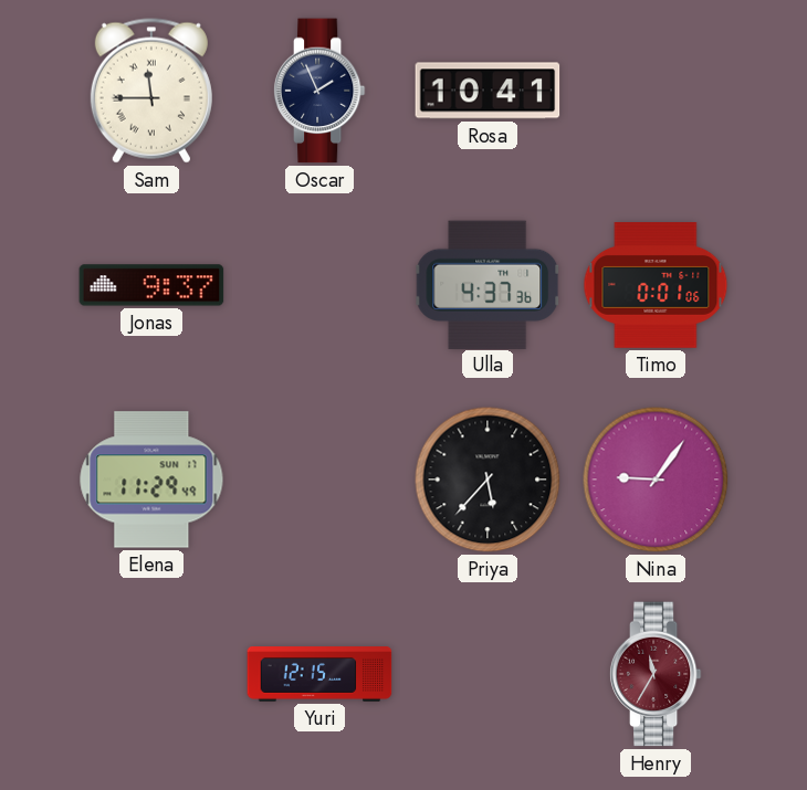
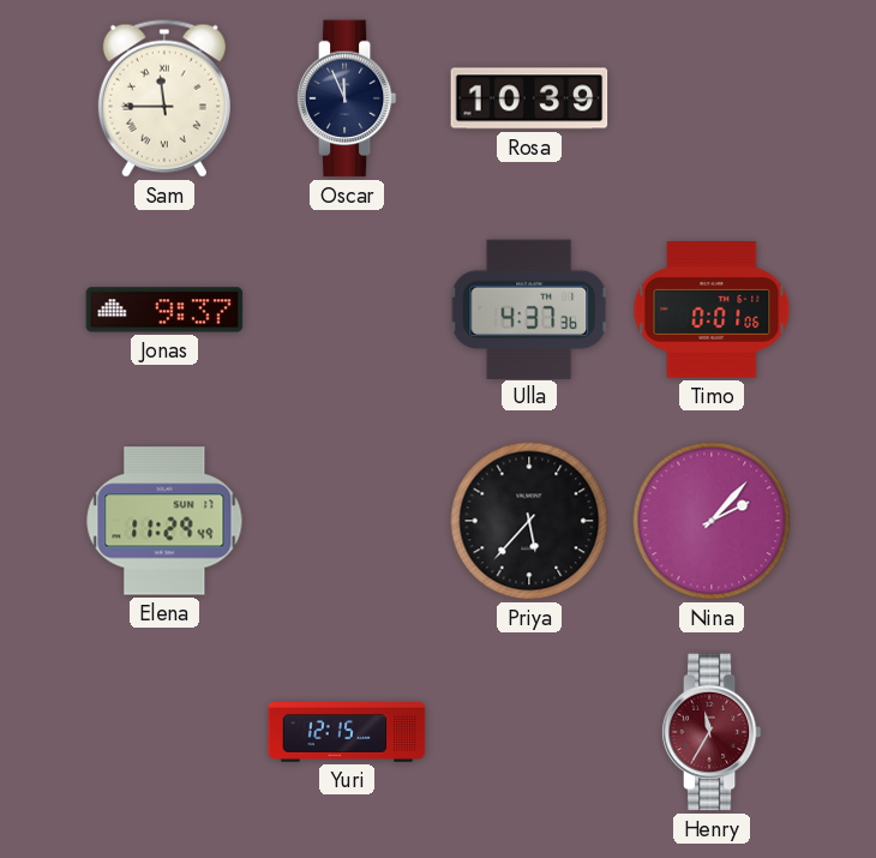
Oscar: 1:56 -> 11:56 (347, 98)
Rosa: 10:41 -> 10:39 (529, 98)
Nina: 9:06 -> 2:07 (712, 521)
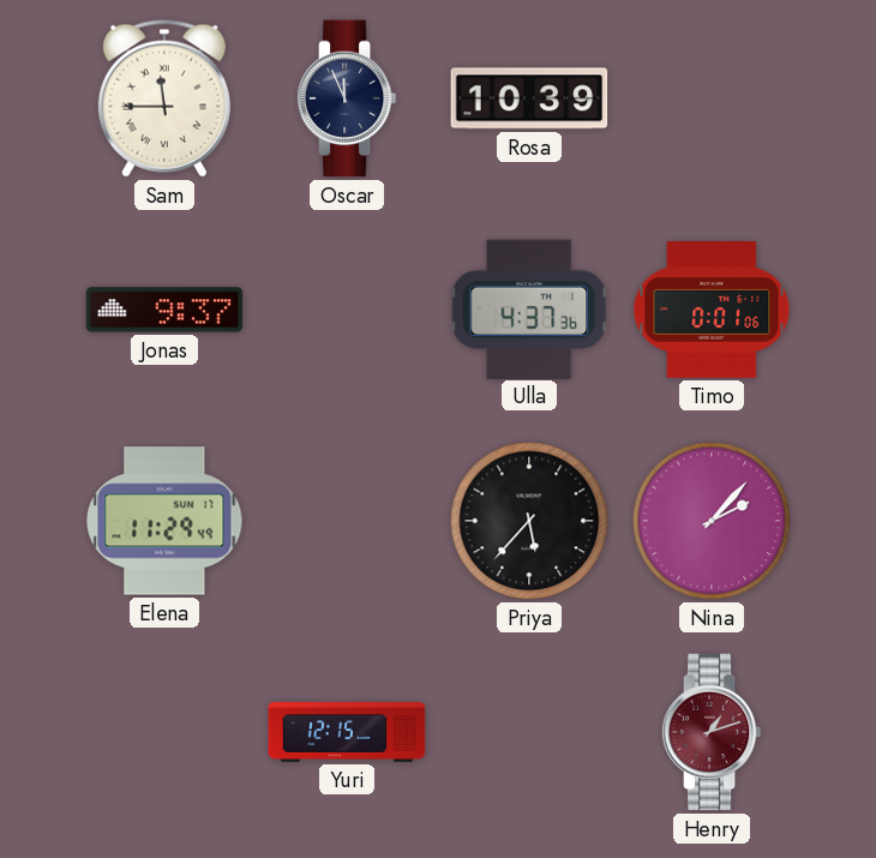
Henry: 11:35 -> 1:12 (712, 732)
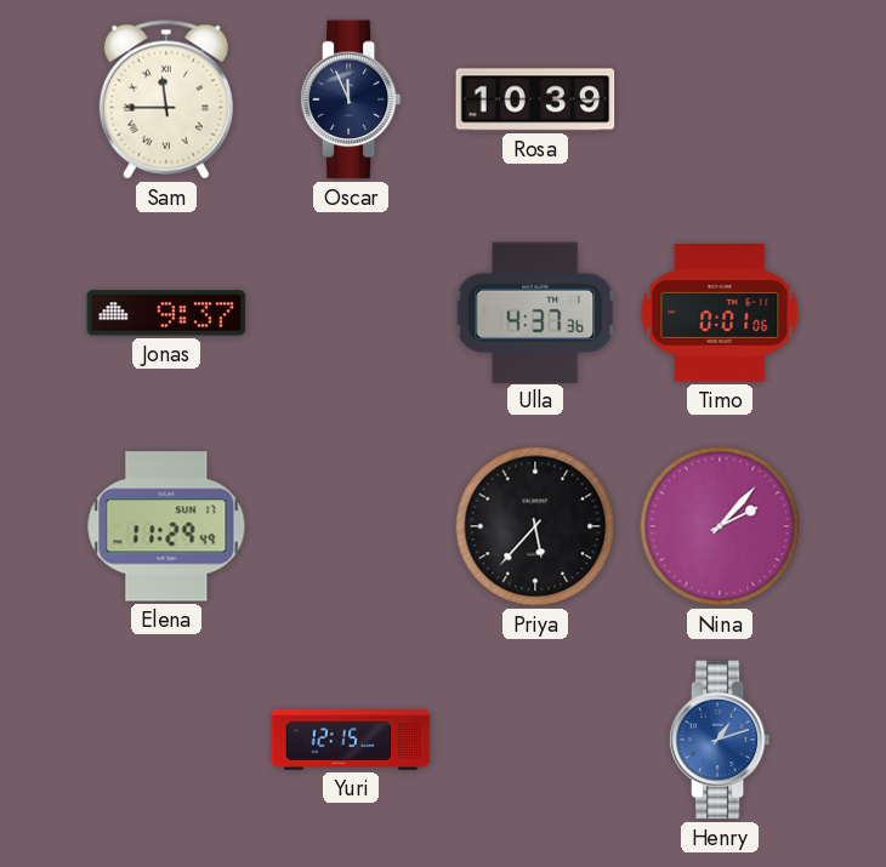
Henry dial: burgundy -> blue (720, 740)
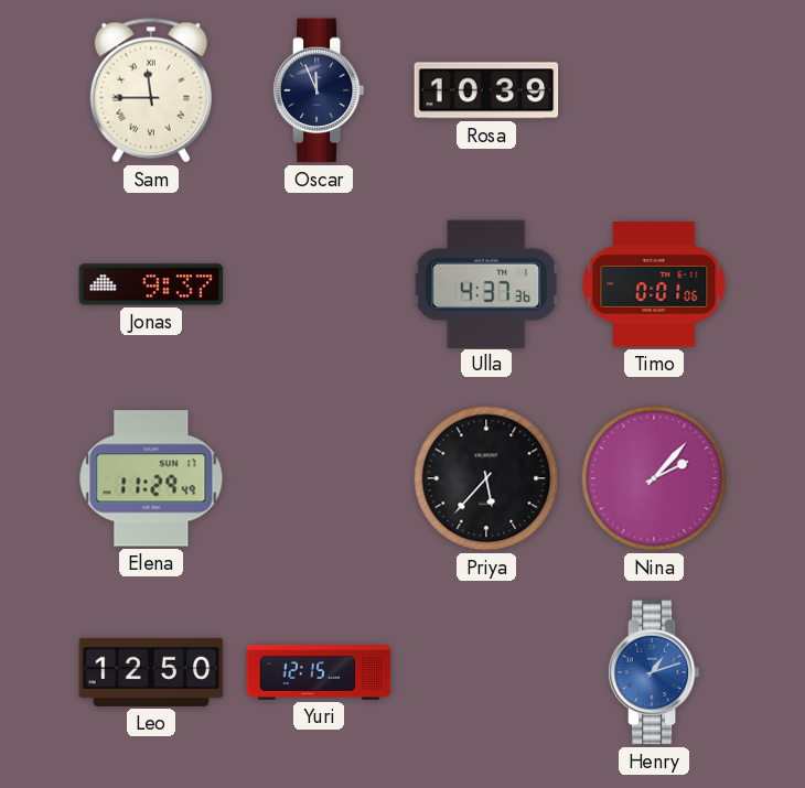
Leo: none -> 12:50 (151, 672)
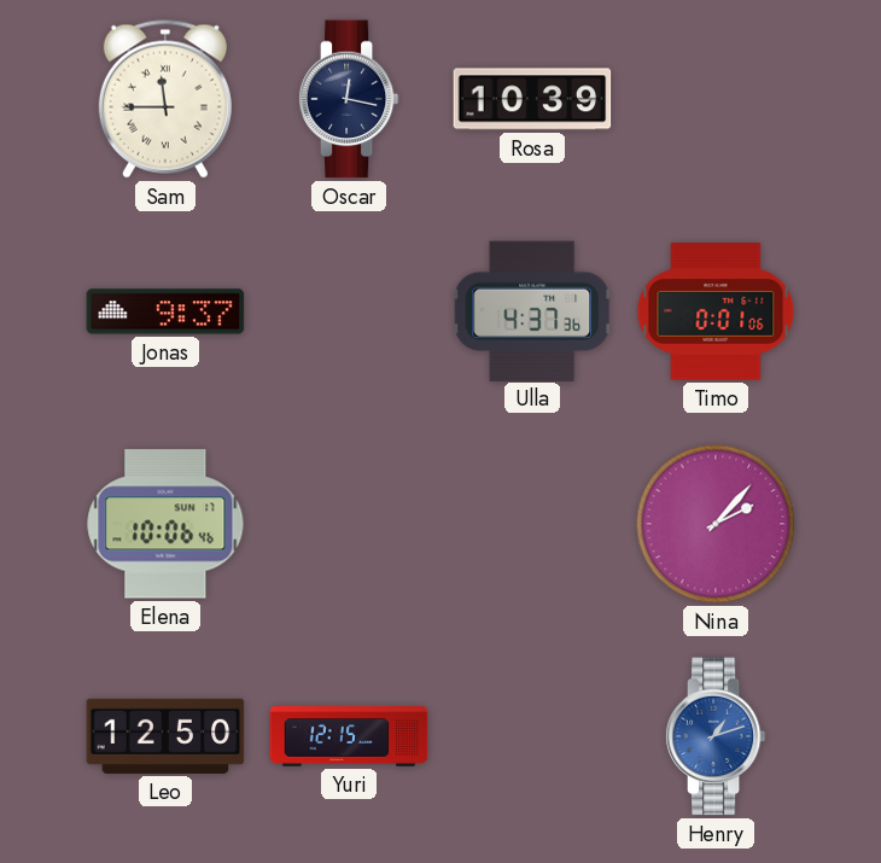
Oscar: 11:56 -> 12:17 (349, 99)
Elena: 11:29 -> 10:06 (165, 524)
Priya: 5:37 -> none (486, 478)
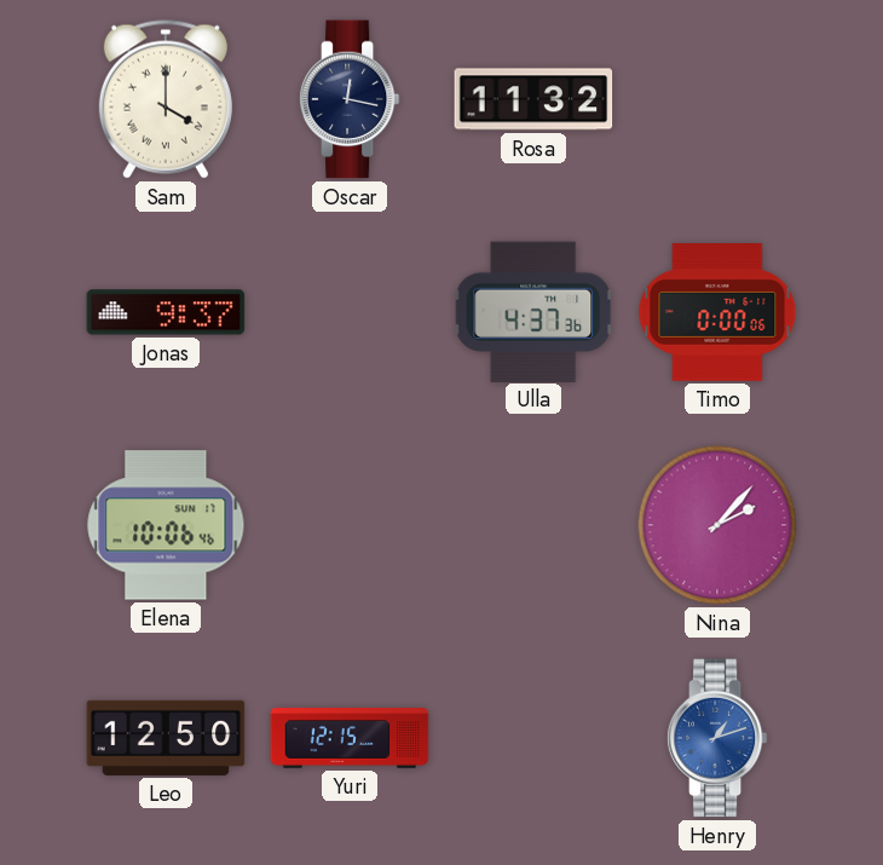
Sam: 11:45 -> 4:00 (166, 99)
Rosa: 10:39 -> 11:32 (533, 99)
Timo: 0:01 -> 0:00 (717, 312)
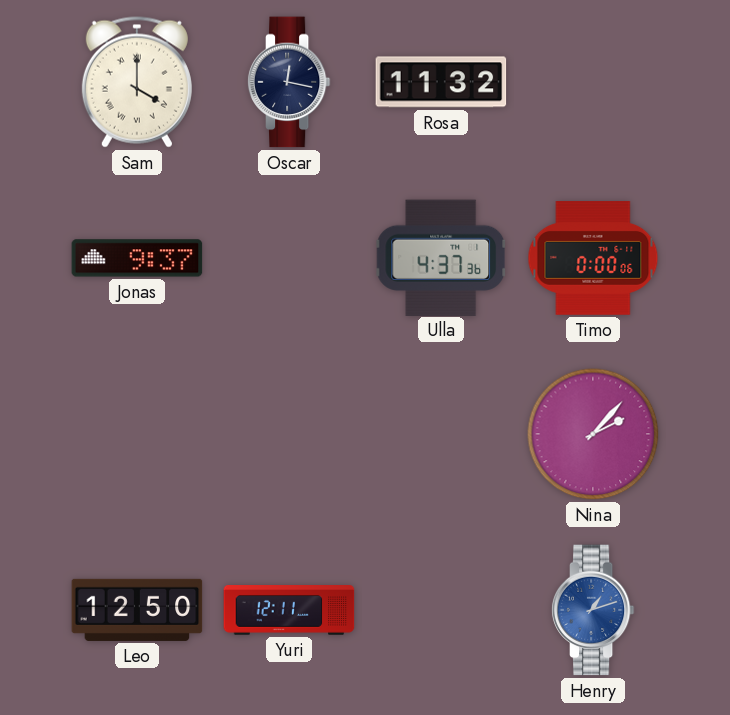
Elena: 10:06 -> none (166, 525)
Yuri: 12:15 -> 12:11 (289, 611)
